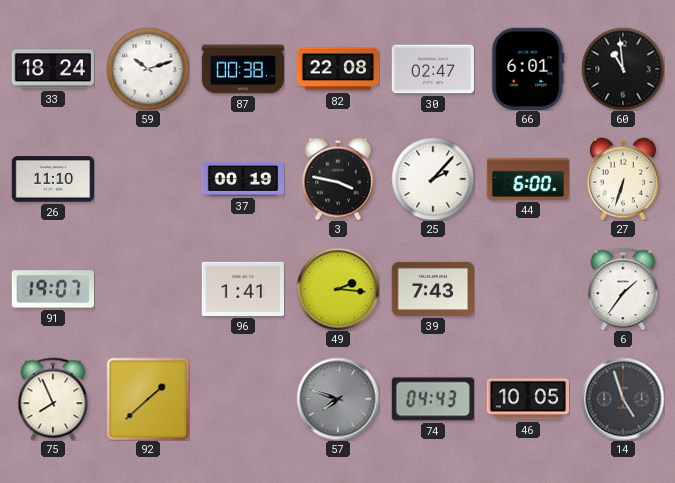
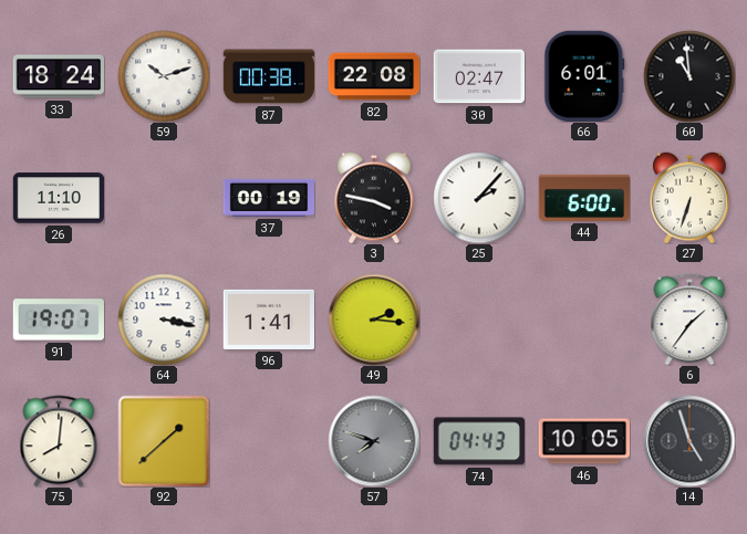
64: none -> 3:17 (164, 320)
39: 7:43 -> none (432, 289)
75: 7:56 -> 8:01 (59, 441)
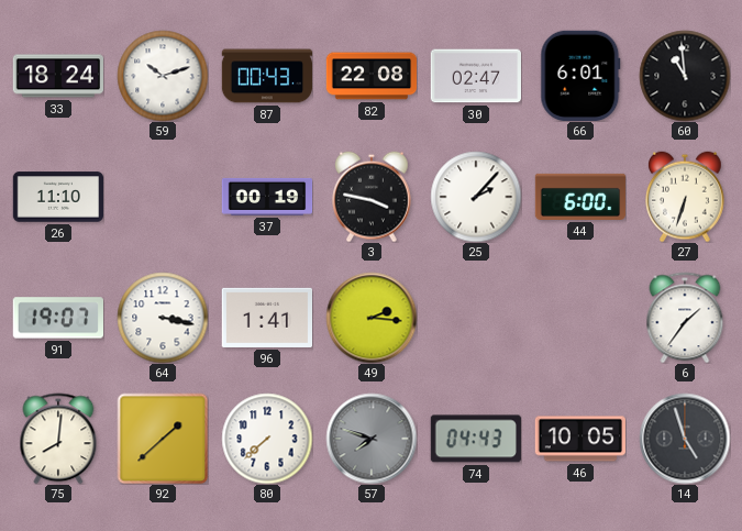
87: 00:38 -> 00:43 (267, 76)
80: none -> 7:38 (267, 439)
